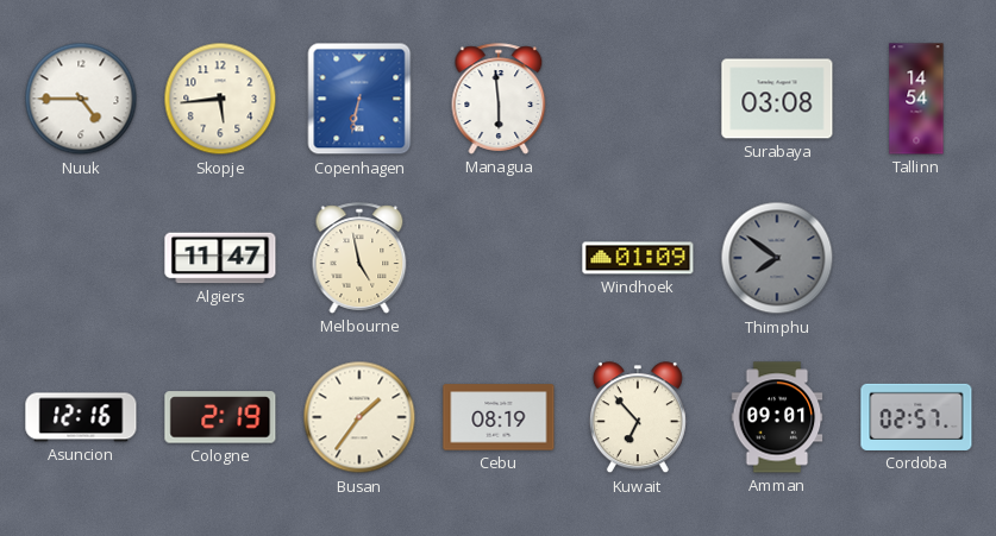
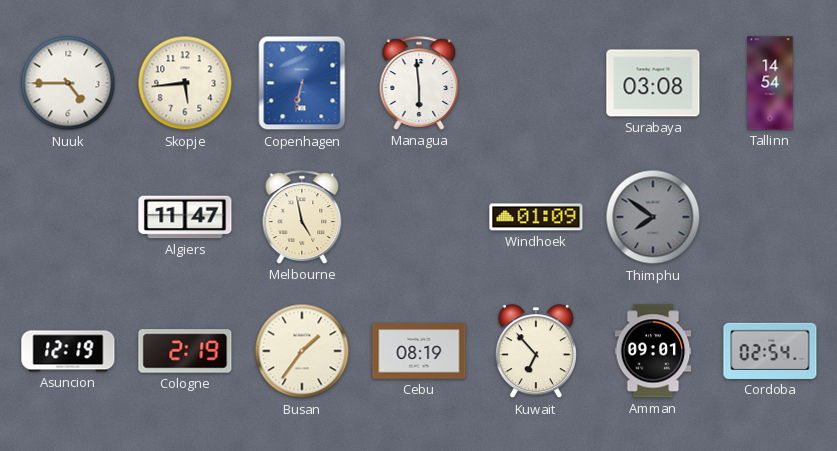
Asuncion: 12:16 -> 12:19 (68, 351)
Cordoba: 02:57 -> 02:54 (770, 351)
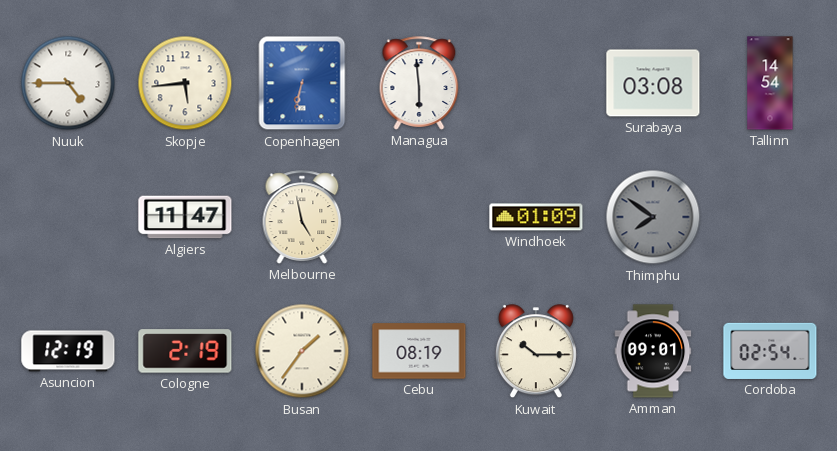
Kuwait: 6:53 -> 10:15 (536, 352)
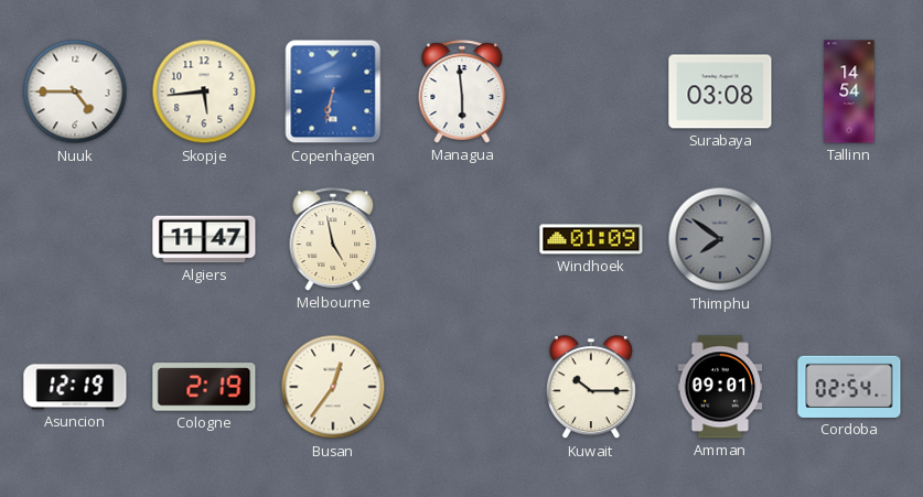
Busan: 1:36 -> 12:36 (333, 387)
Cebu: 08:19 -> none (419, 351)
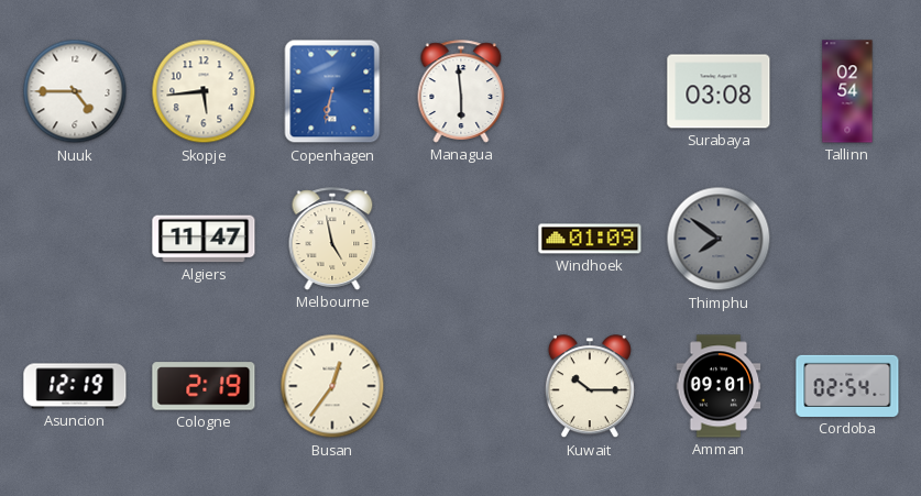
Tallinn: 14:54 -> 02:54 (847, 91)
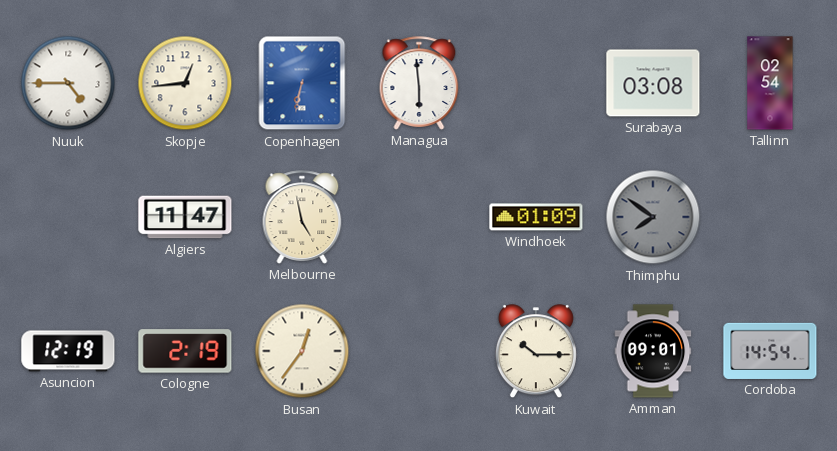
Skopje: 5:44 -> 12:44 (185, 83)
Cordoba: 02:54 -> 14:54 (770, 351)
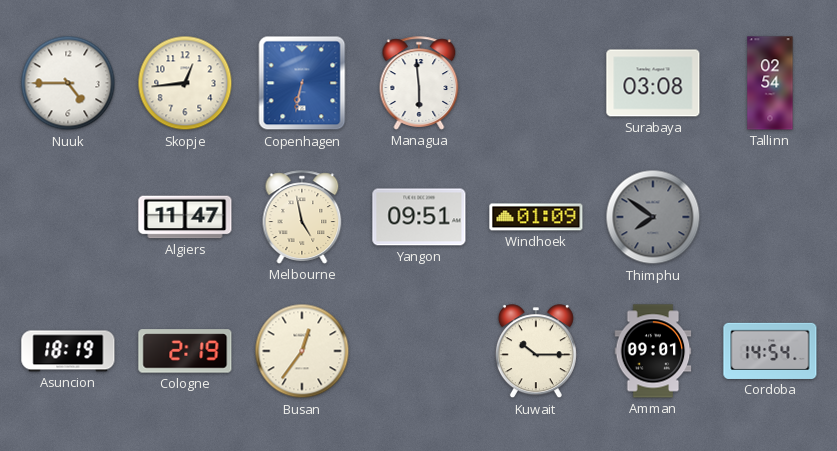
Yangon: none -> 09:51 (419, 217)
Asuncion: 12:19 -> 18:19 (68, 351)
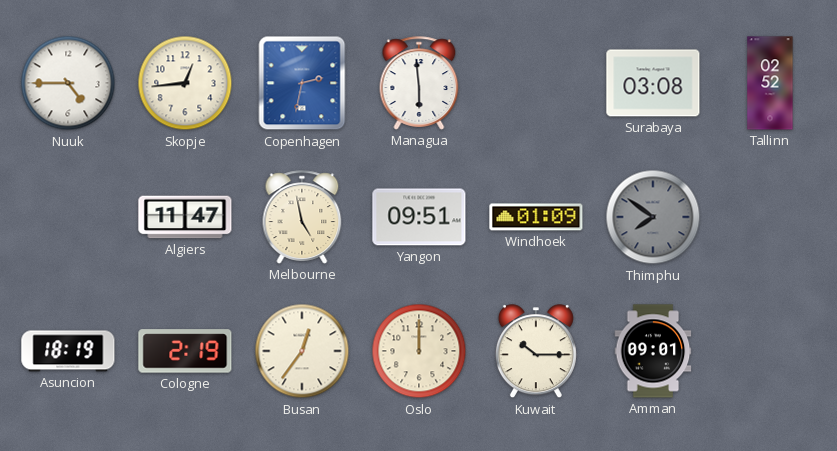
Copenhagen: 6:32 -> 2:32 (302, 83)
Tallinn: 02:54 -> 02:52 (770, 83)
Oslo: none -> 12:00 (419, 351)
Cordoba: 14:54 -> none (770, 351)
